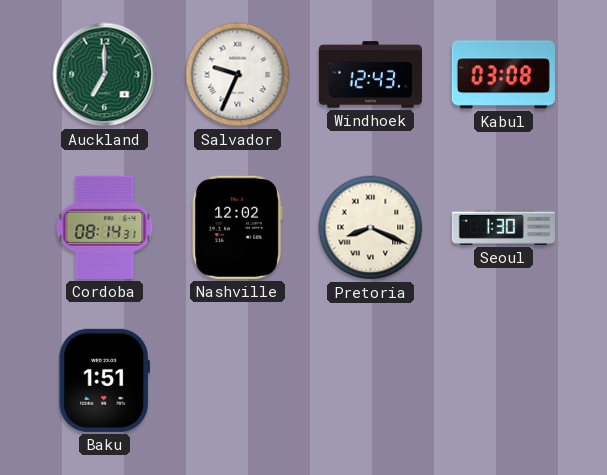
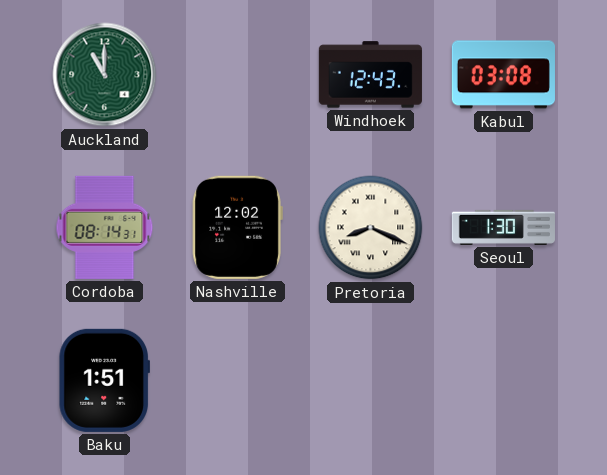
Auckland: 7:00 -> 11:00 (105, 75)
Salvador: 9:34 -> none (238, 75)
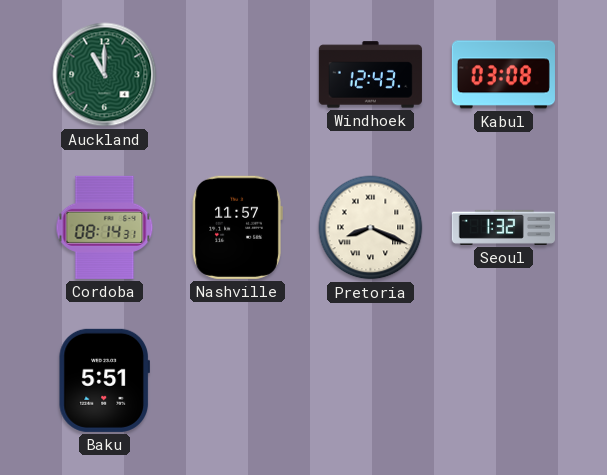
Nashville: 12:02 -> 11:57 (237, 227)
Seoul: 1:30 -> 1:32 (503, 227)
Baku: 1:51 -> 5:51 (104, 380)
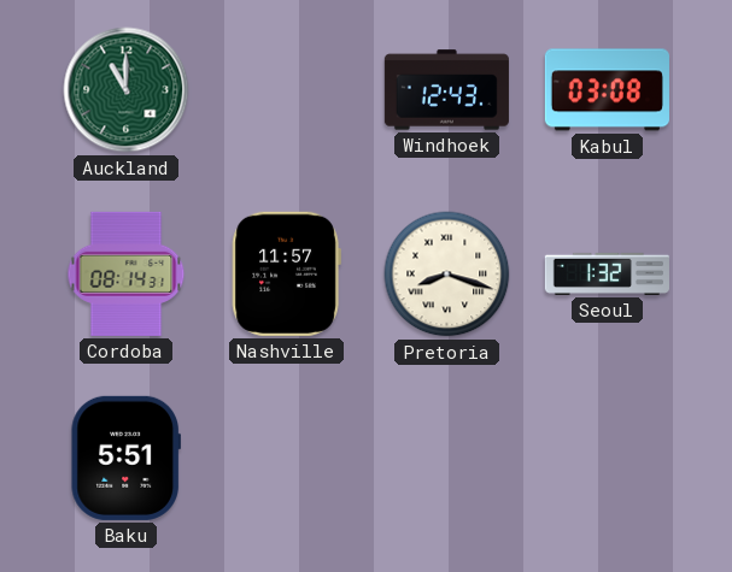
Pretoria: 8:19 -> 8:18 (447, 275)
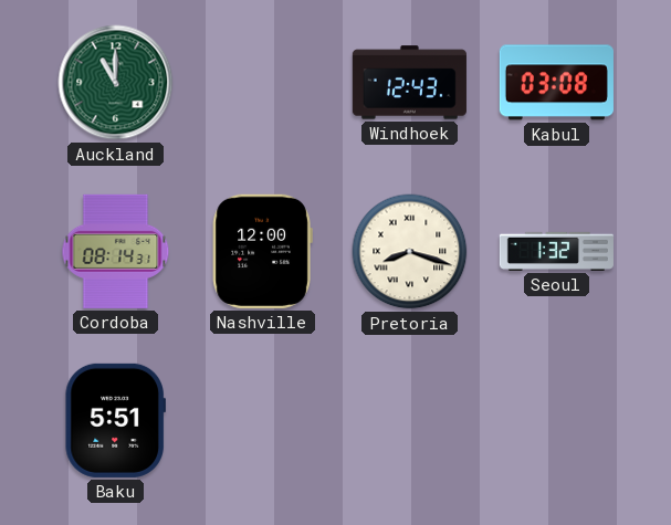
Nashville: 11:57 -> 12:00 (262, 251)
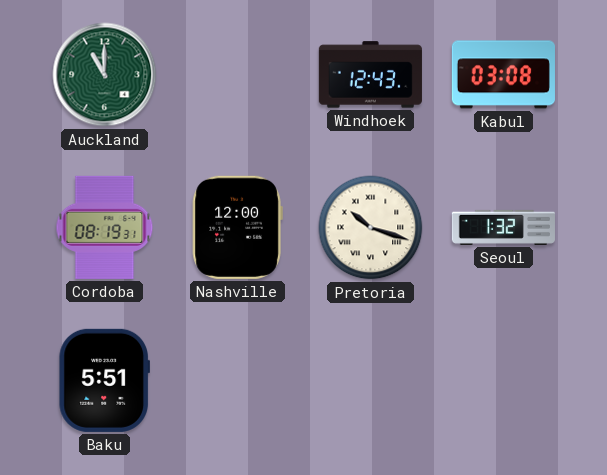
Cordoba: 08:14 -> 08:19 (105, 227)
Pretoria: 8:18 -> 10:18 (371, 228)
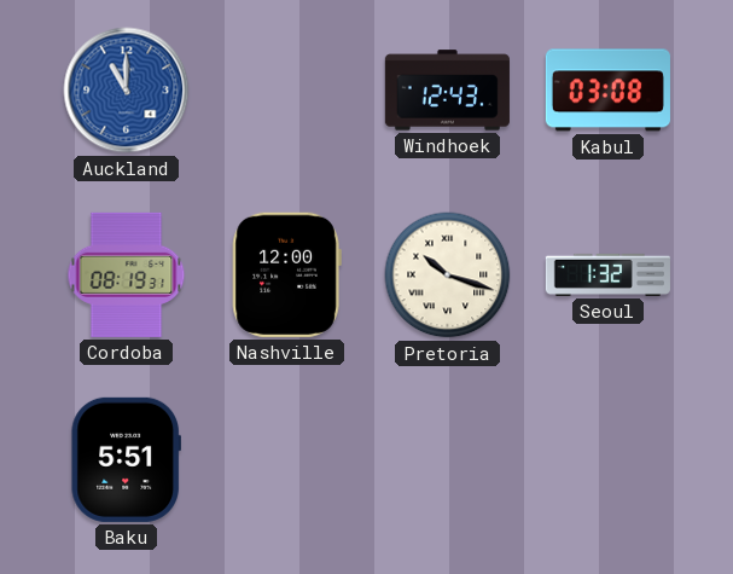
Auckland dial: green -> blue (127, 91)
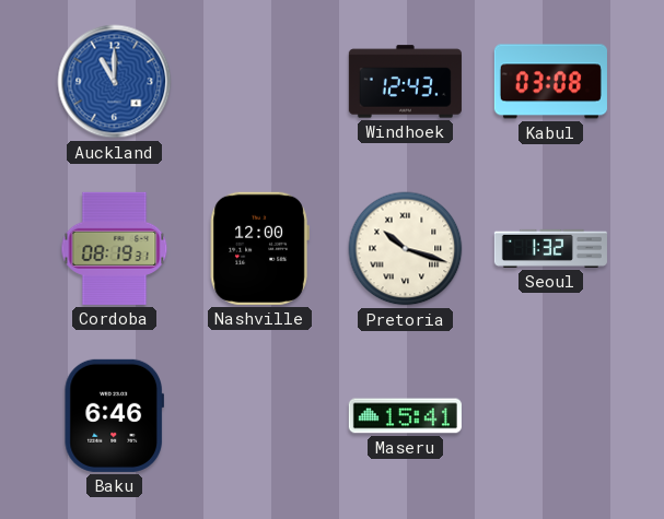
Baku: 5:51 -> 6:46 (114, 415)
Maseru: none -> 15:41 (405, 416)
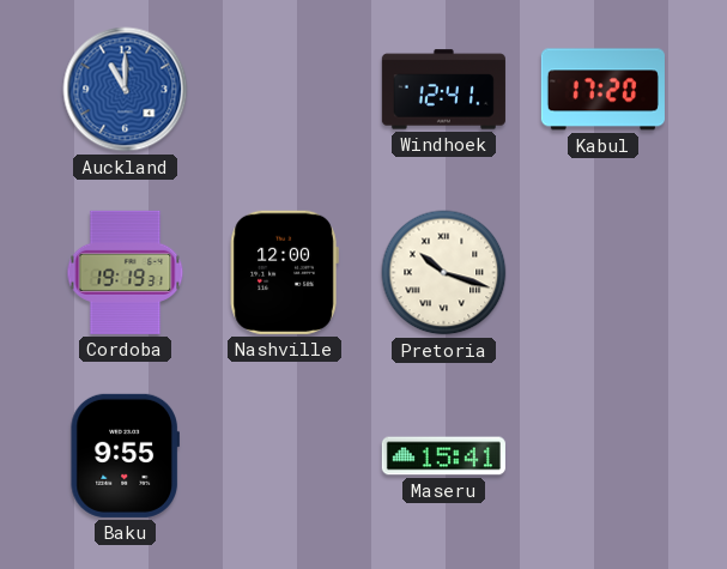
Windhoek: 12:43 -> 12:41 (443, 90)
Kabul: 03:08 -> 17:20 (602, 90)
Cordoba: 08:19 -> 19:19 (126, 272)
Seoul: 1:32 -> none (550, 248)
Baku: 6:46 -> 9:55 (125, 455)
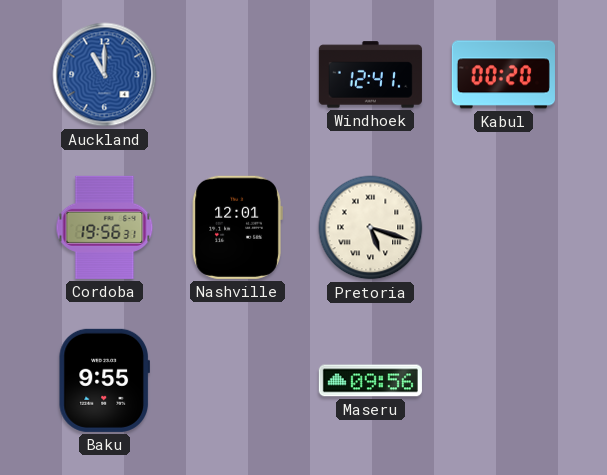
Kabul: 17:20 -> 00:20 (503, 75)
Cordoba: 19:19 -> 19:56 (105, 227)
Nashville: 12:00 -> 12:01 (237, 227)
Pretoria: 10:18 -> 5:18 (371, 228)
Maseru: 15:41 -> 09:56 (370, 381)
